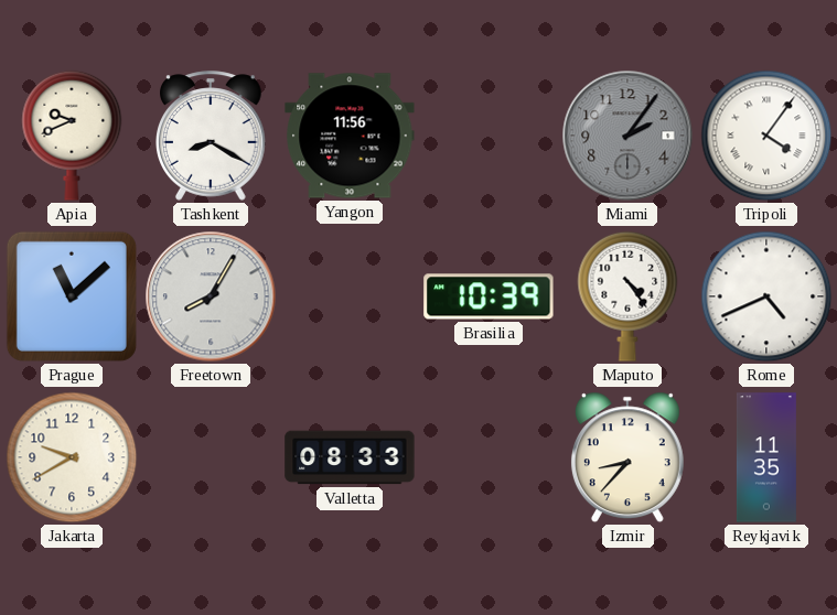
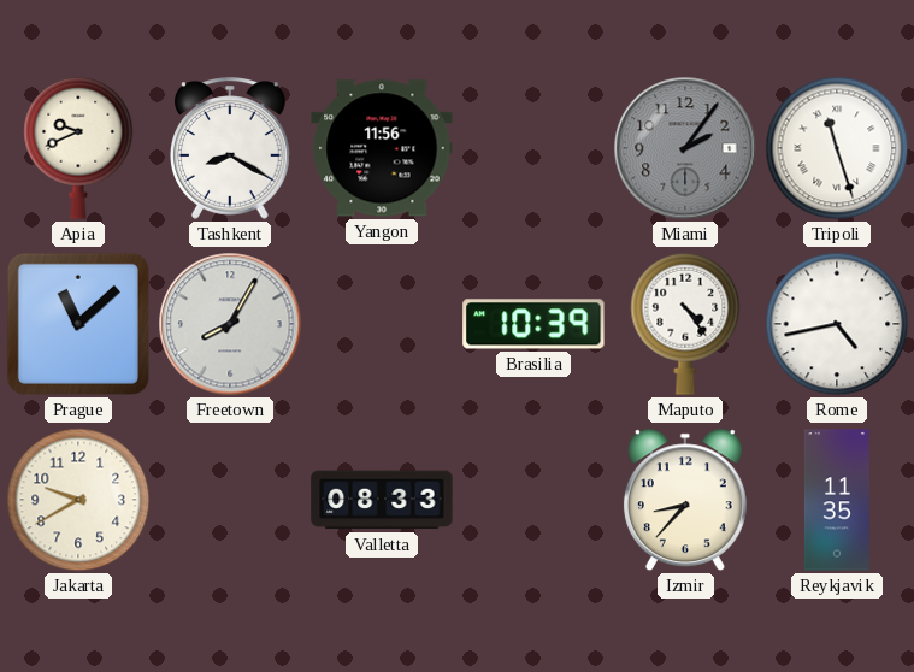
Tripoli: 4:06 -> 11:27 (837, 148)
Rome: 4:41 -> 4:43 (837, 324)
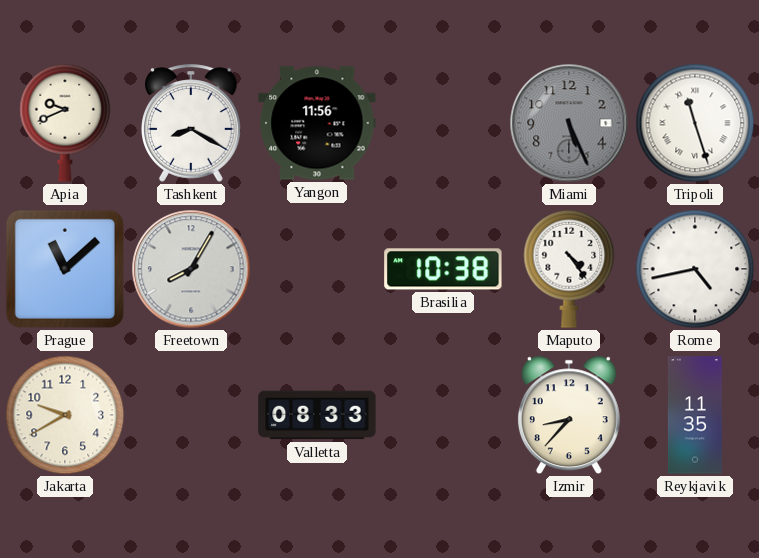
Miami: 2:06 -> 5:26 (569, 123)
Brasilia: 10:39 -> 10:38 (443, 269)
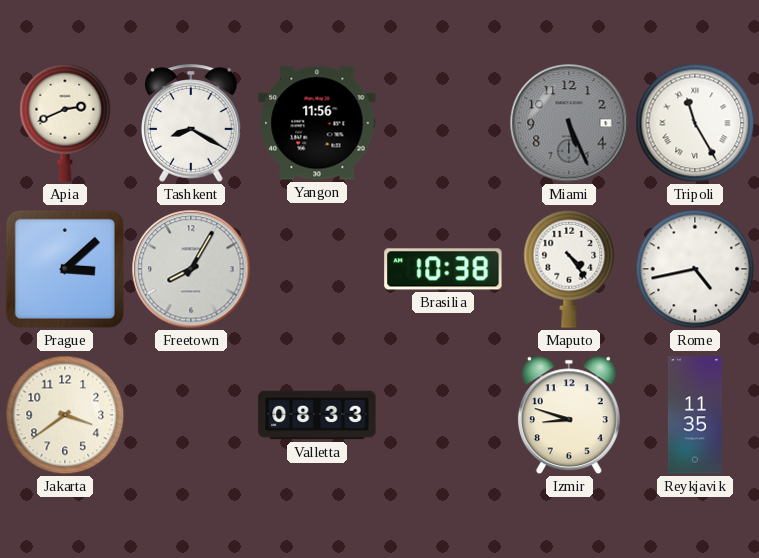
Apia: 9:41 -> 2:41 (65, 123)
Tripoli: 11:27 -> 11:25 (695, 123)
Prague: 11:08 -> 3:08 (65, 269)
Jakarta: 9:40 -> 3:39 (65, 415)
Izmir: 8:37 -> 8:48 (569, 415)
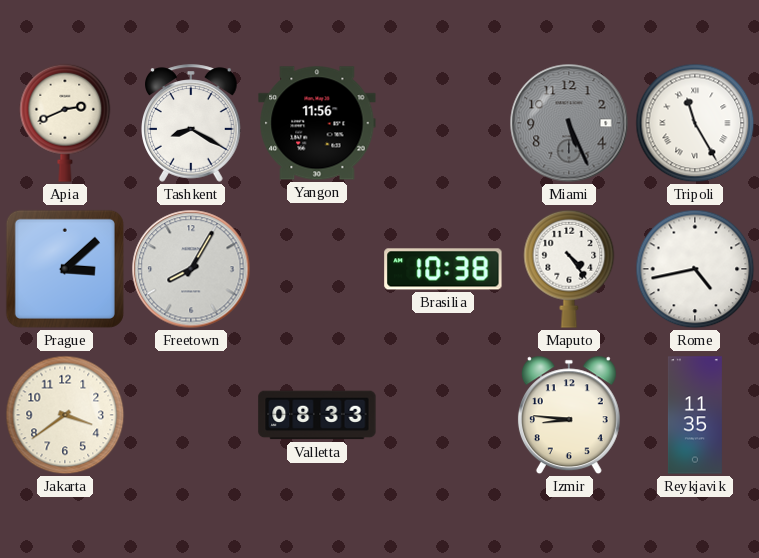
Izmir: 8:48 -> 8:46 (569, 415)
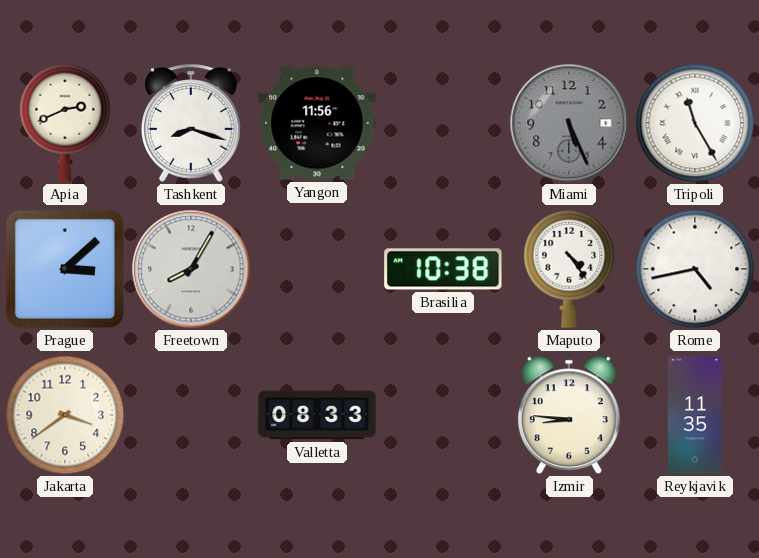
Tashkent: 8:20 -> 8:18 (192, 123)
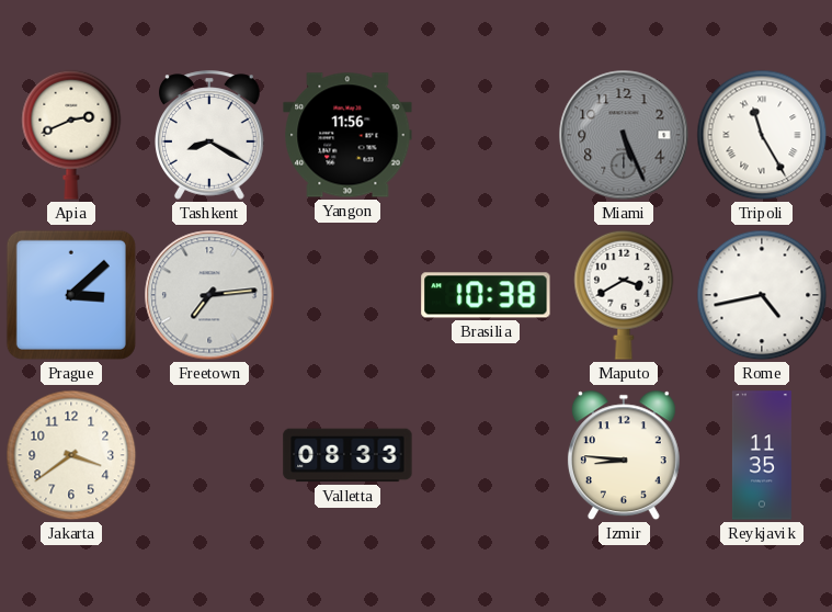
Tashkent: 8:18 -> 8:20 (210, 135)
Freetown: 8:05 -> 7:14 (209, 295)
Maputo: 4:24 -> 3:40 (624, 295)
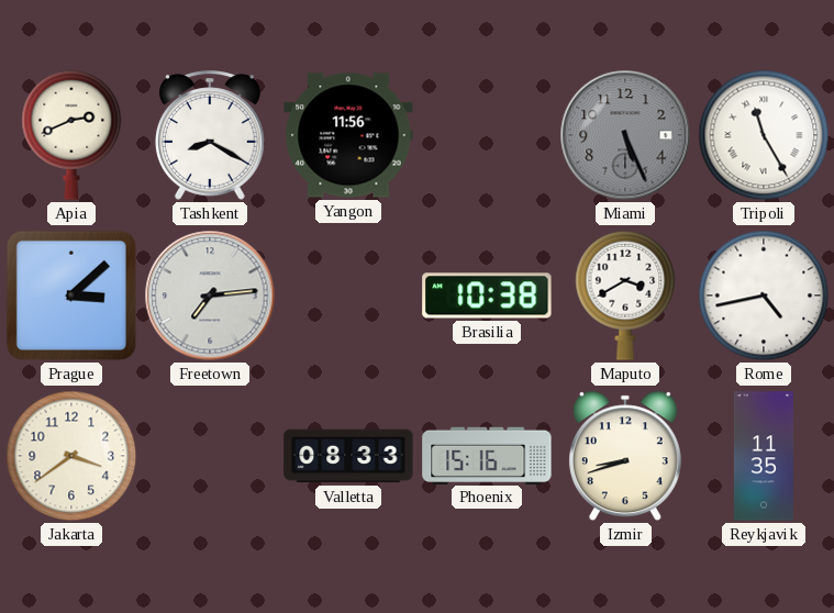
Phoenix: none -> 15:16 (487, 455)
Izmir: 8:46 -> 8:42 (625, 456)
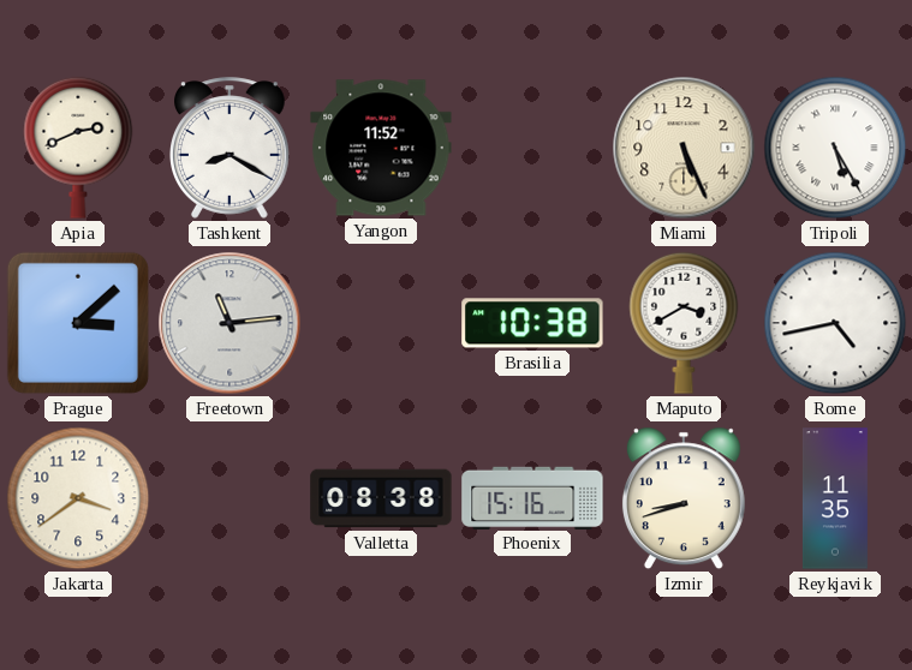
Yangon: 11:56 -> 11:52 (381, 148)
Miami dial: grey -> cream (684, 148)
Tripoli: 11:25 -> 5:25 (835, 148)
Freetown: 7:14 -> 11:14 (230, 323)
Valletta: 08:33 -> 08:38 (381, 498)
